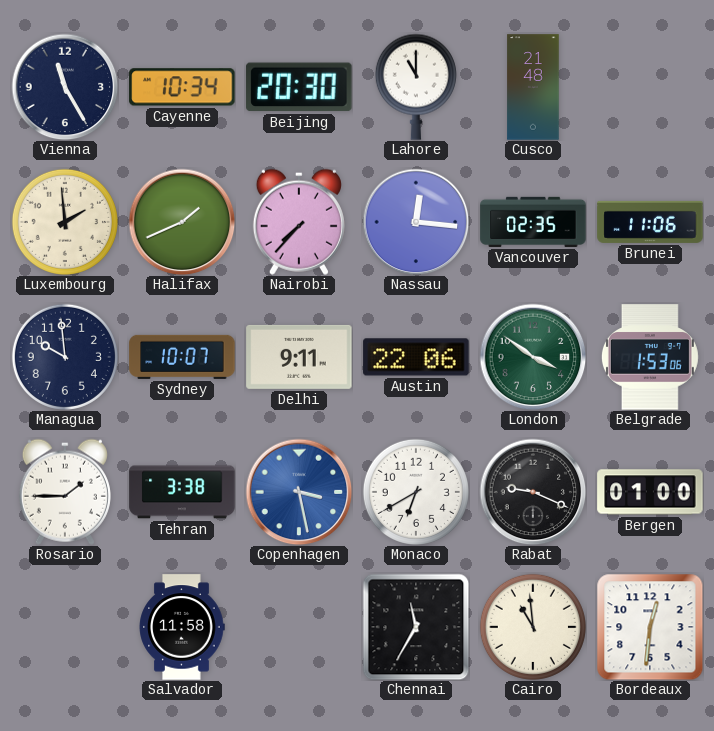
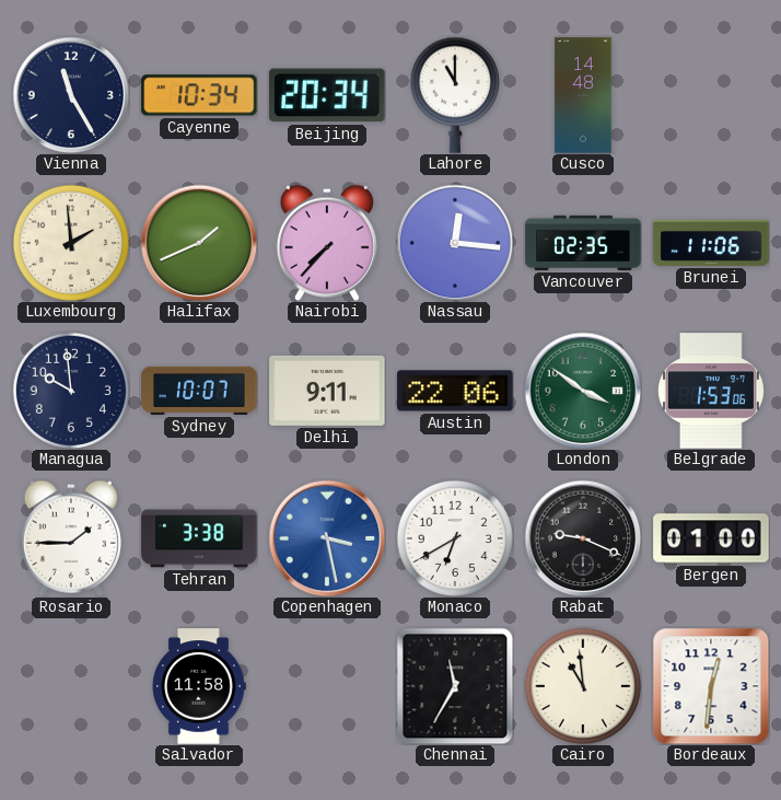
Beijing: 20:30 -> 20:34 (327, 95)
Cusco: 21:48 -> 14:48 (583, 95)
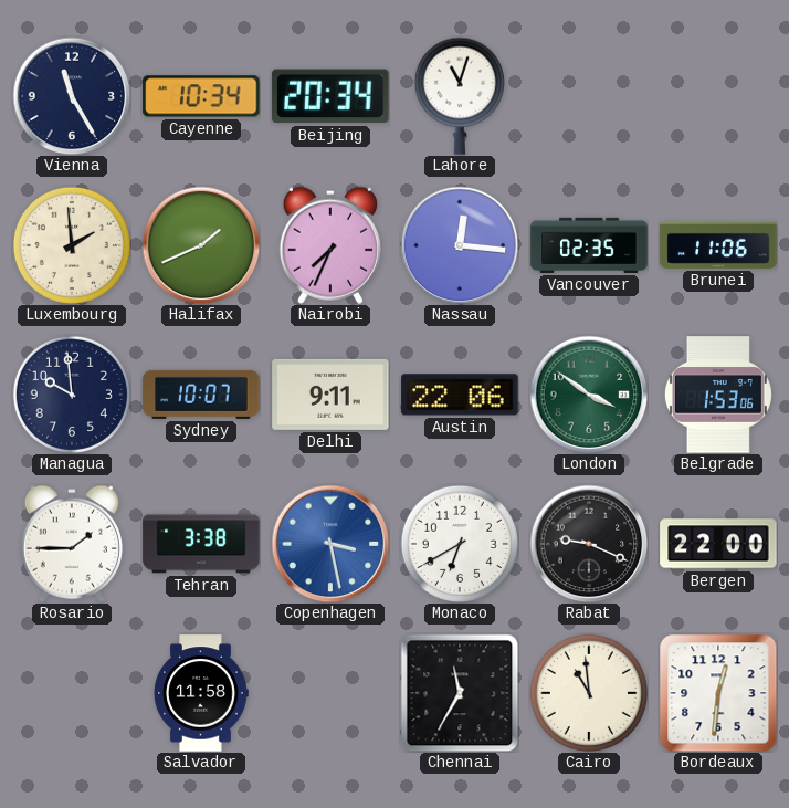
Lahore: 11:00 -> 11:03 (460, 96)
Cusco: 14:48 -> none (583, 95)
Nairobi: 7:37 -> 7:34 (330, 245)
Bergen: 01:00 -> 22:00 (718, 544)
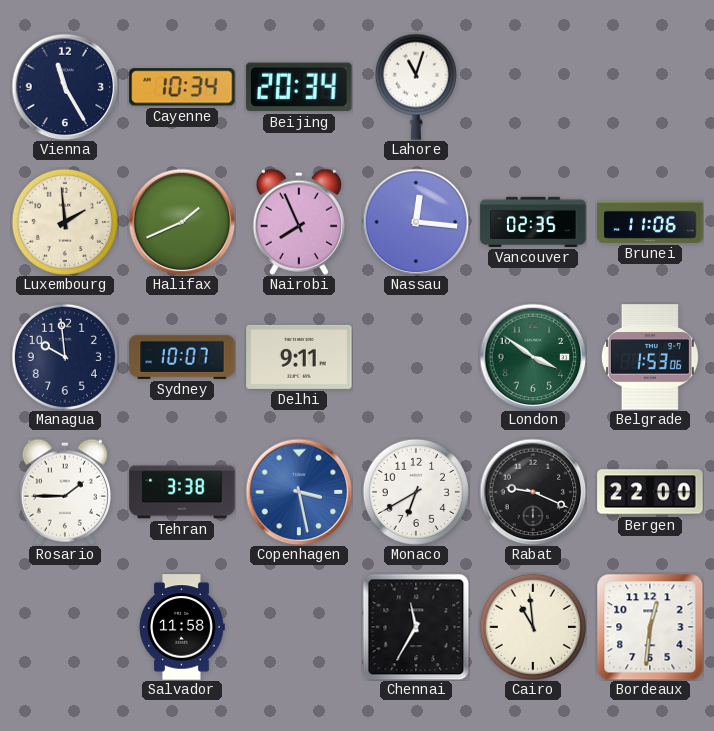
Nairobi: 7:34 -> 7:56 (299, 222)
Austin: 22:06 -> none (460, 395)
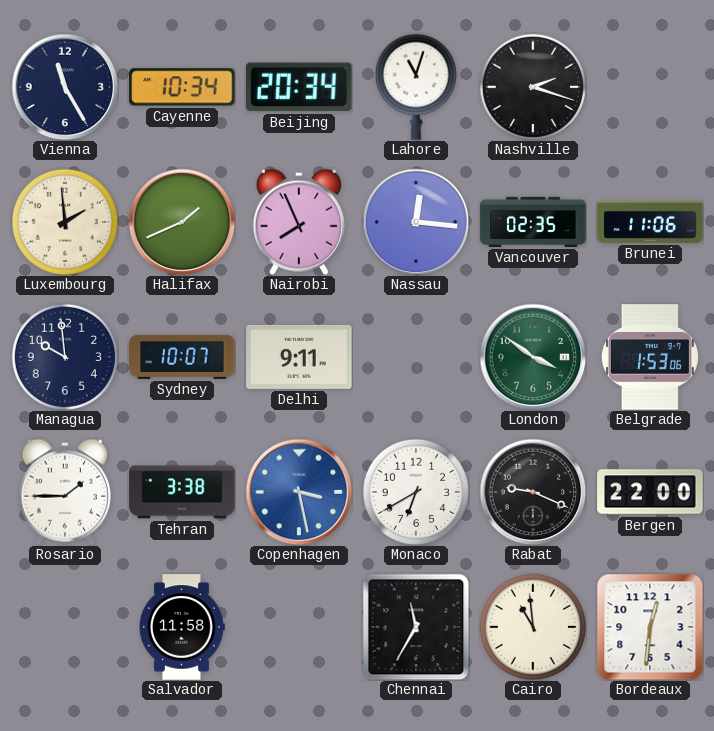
Nashville: none -> 2:18 (533, 87)
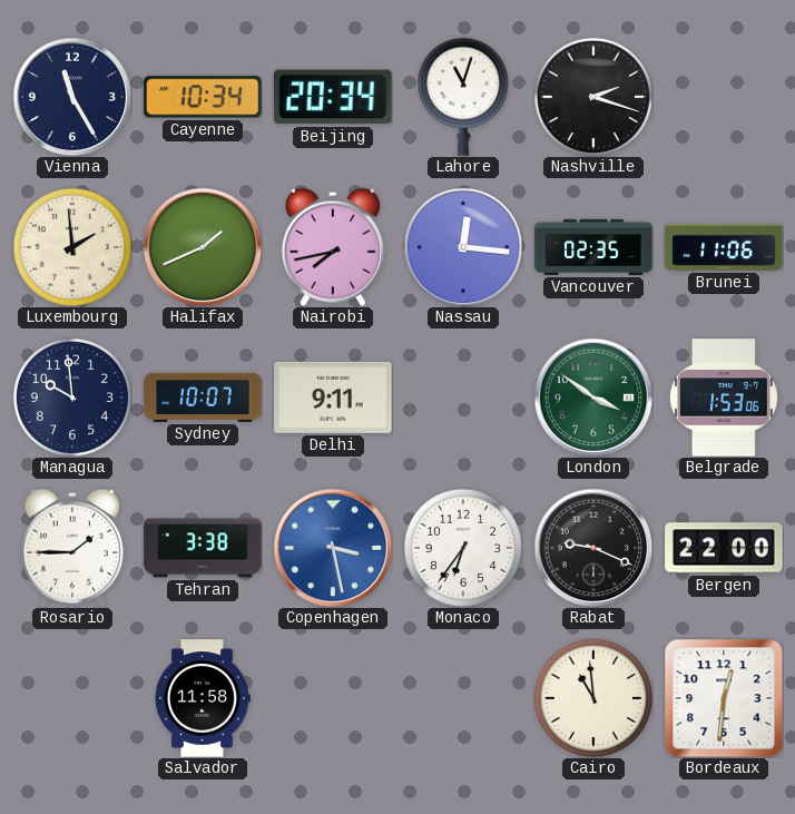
Nairobi: 7:56 -> 7:43 (333, 247)
Monaco: 6:40 -> 6:36 (463, 548)
Chennai: 11:35 -> none (416, 627)
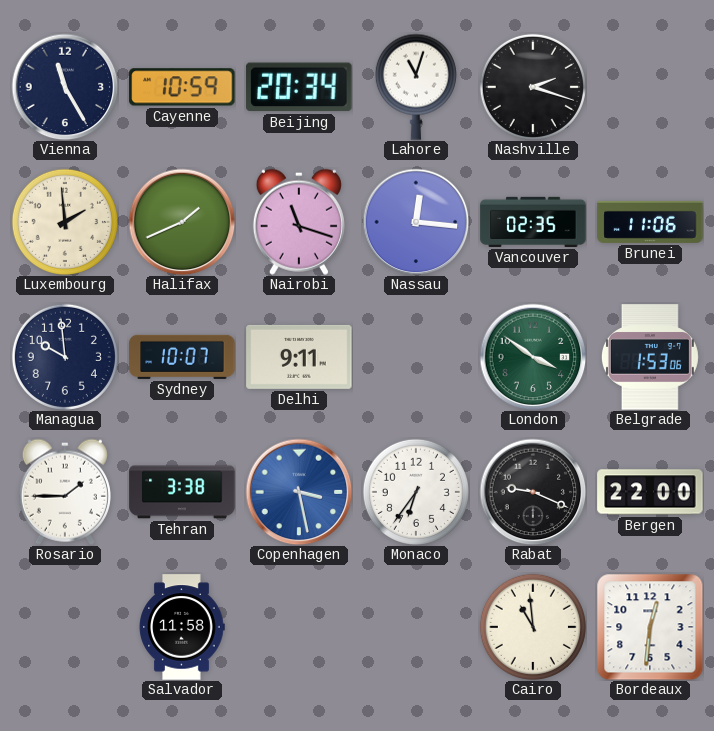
Cayenne: 10:34 -> 10:59 (182, 87)
Nairobi: 7:43 -> 11:18 (299, 222)
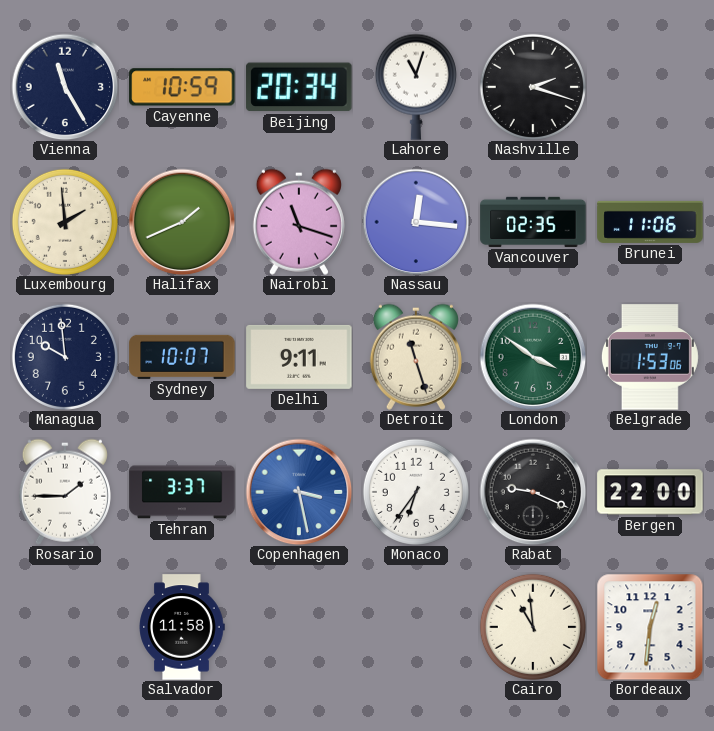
Detroit: none -> 11:27 (416, 357)
Tehran: 3:38 -> 3:37 (182, 492)
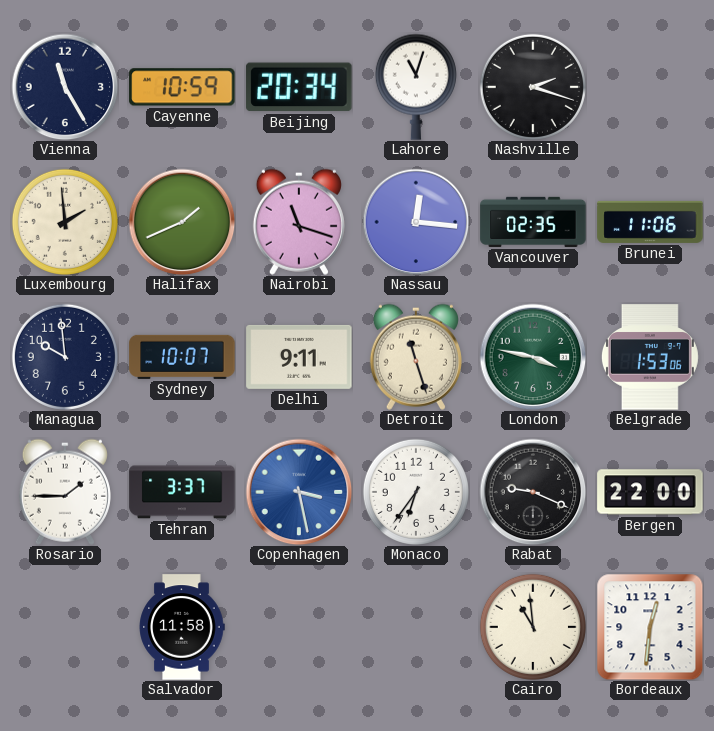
London: 3:51 -> 3:47 (533, 357)
